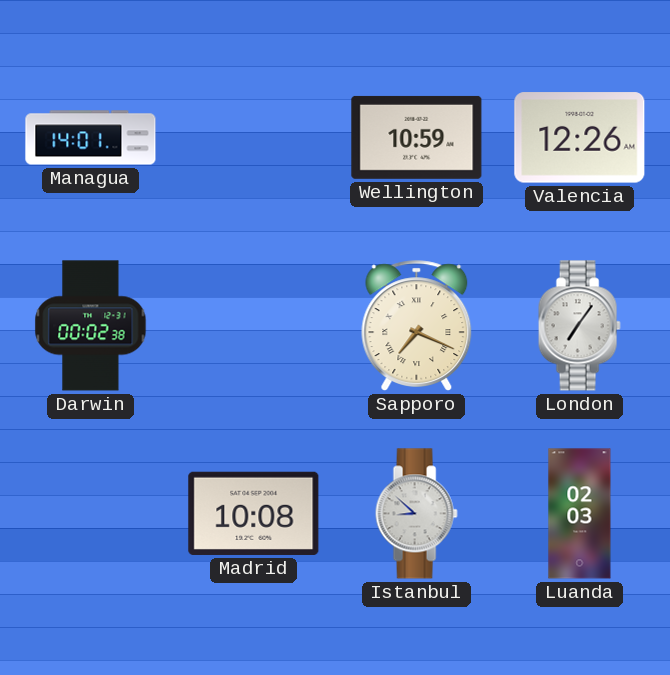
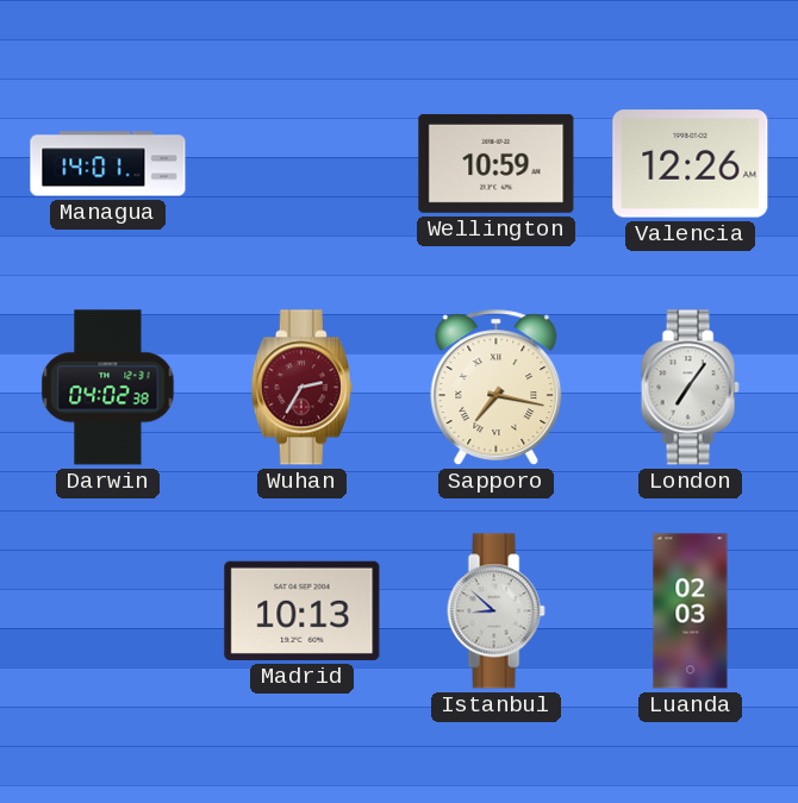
Darwin: 00:02 -> 04:02 (108, 388)
Wuhan: none -> 2:35 (301, 388)
Sapporo: 7:19 -> 7:17 (497, 388)
Madrid: 10:08 -> 10:13 (303, 610)
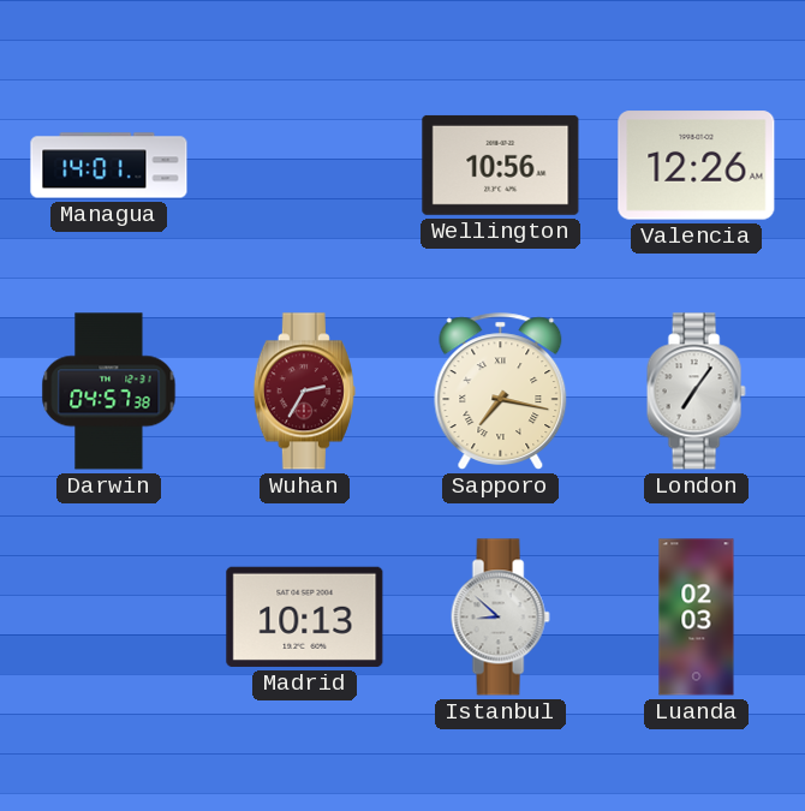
Wellington: 10:59 -> 10:56 (501, 165)
Darwin: 04:02 -> 04:57 (109, 392)
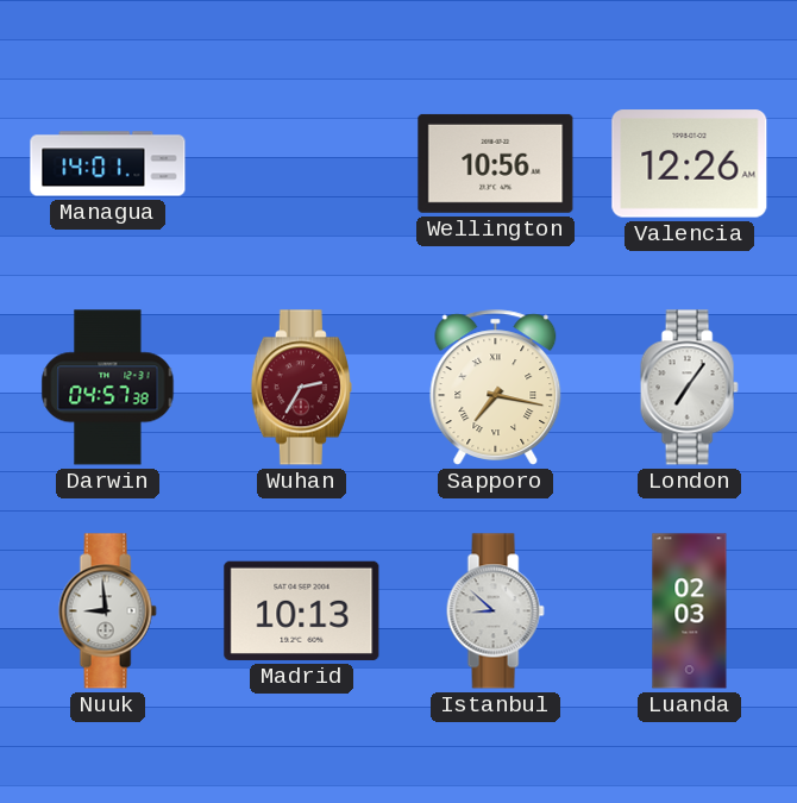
Nuuk: none -> 8:59 (107, 611)
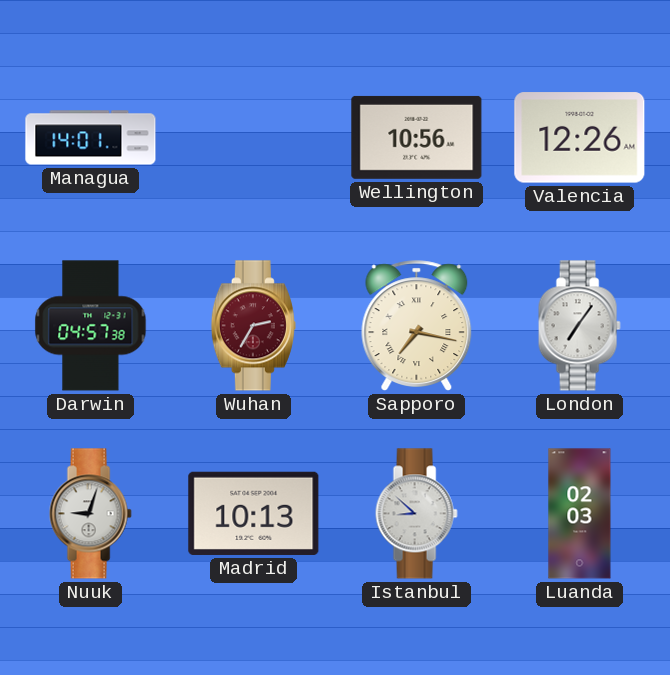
Nuuk: 8:59 -> 9:03 (90, 514)
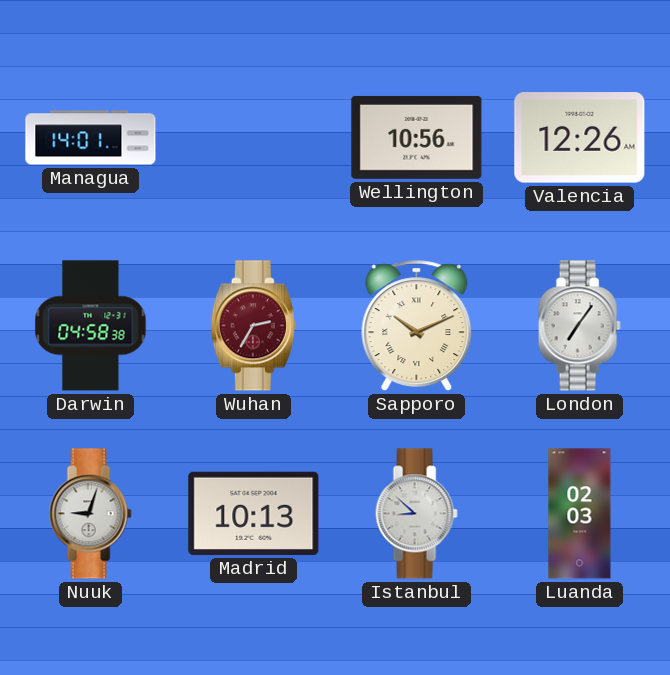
Darwin: 04:57 -> 04:58 (91, 326)
Sapporo: 7:17 -> 10:11 (417, 326)
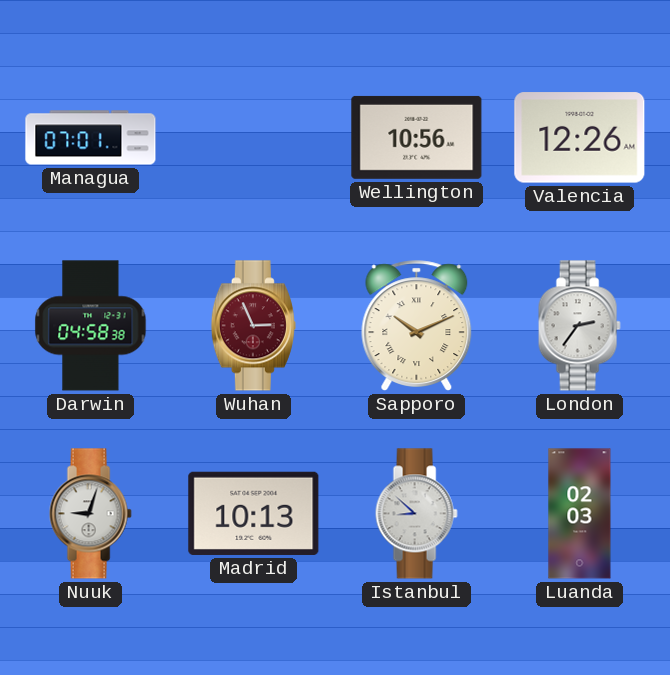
Managua: 14:01 -> 07:01 (91, 138)
Wuhan: 2:35 -> 2:56 (253, 326)
London: 7:06 -> 2:36 (579, 326)
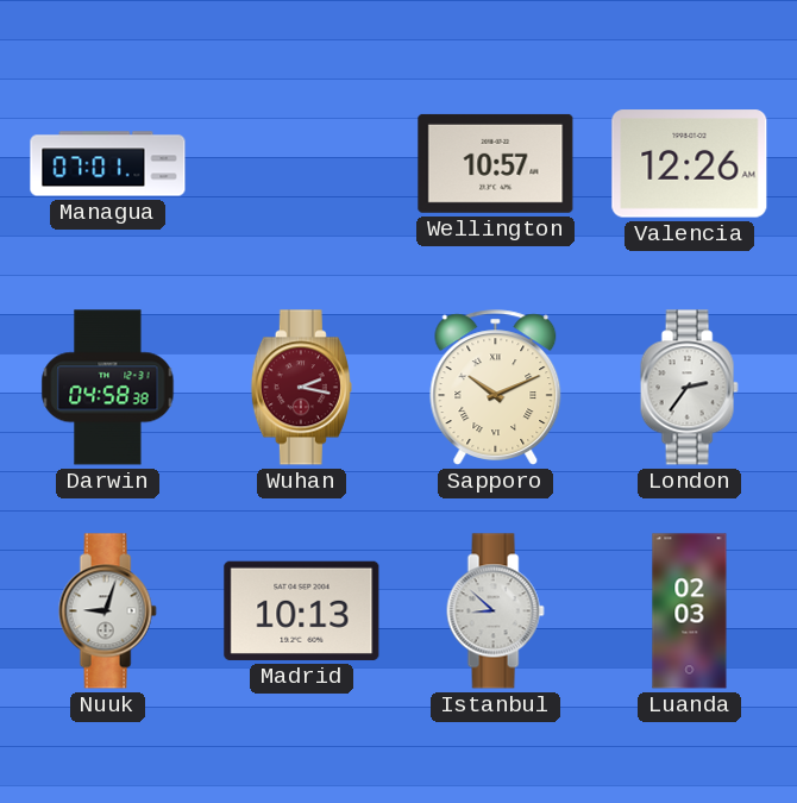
Wellington: 10:56 -> 10:57 (496, 163)
Wuhan: 2:56 -> 2:17 (301, 388)
